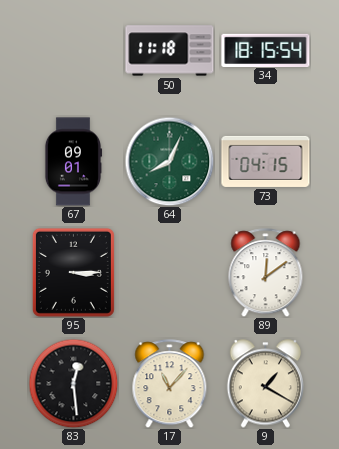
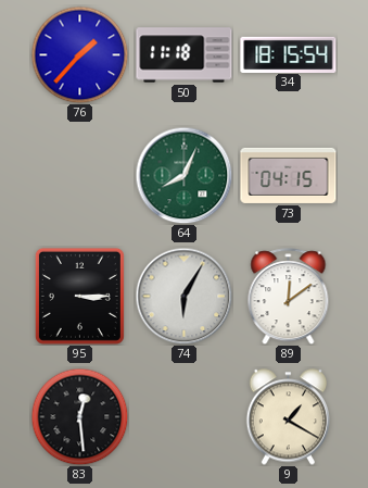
76: none -> 1:37 (79, 54)
67: 09:01 -> none (73, 162)
74: none -> 6:05 (183, 296)
17: 11:07 -> none (170, 384)
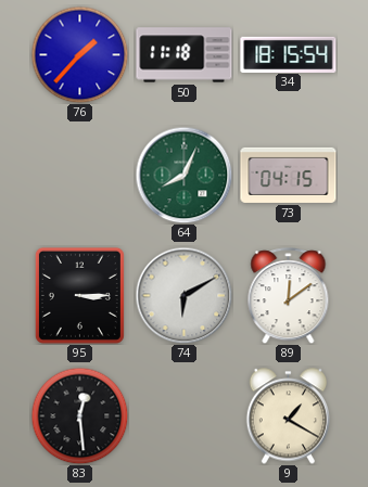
74: 6:05 -> 6:10 (183, 295)
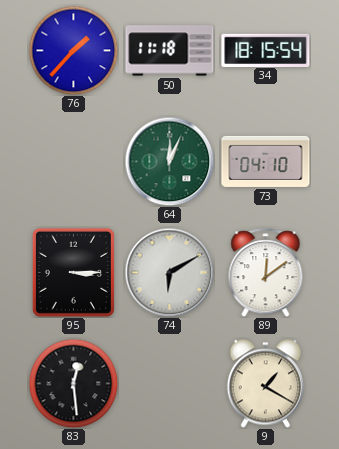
64: 8:04 -> 12:04 (169, 161)
73: 04:15 -> 04:10 (266, 161)
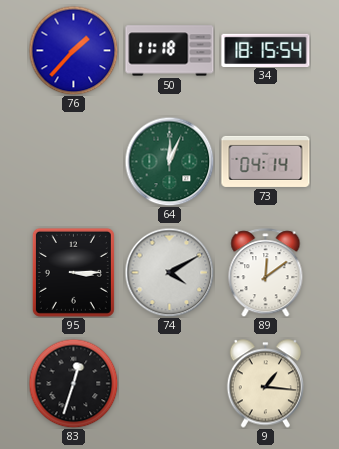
73: 04:10 -> 04:14 (266, 161)
74: 6:10 -> 4:10 (169, 272)
83: 12:29 -> 12:33 (73, 383)
9: 1:20 -> 1:16 (265, 384)
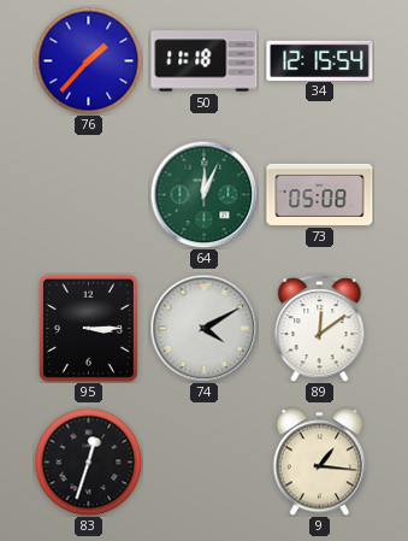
34: 18:15 -> 12:15 (320, 60)
73: 04:14 -> 05:08 (320, 194)
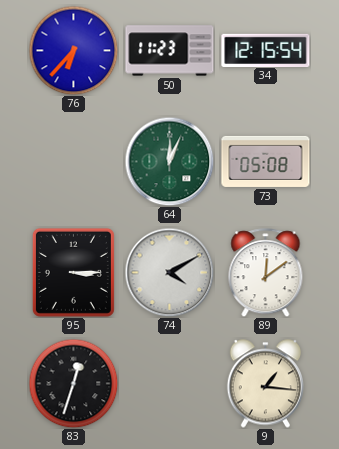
76: 1:37 -> 6:37 (73, 50)
50: 11:18 -> 11:23 (170, 51)
